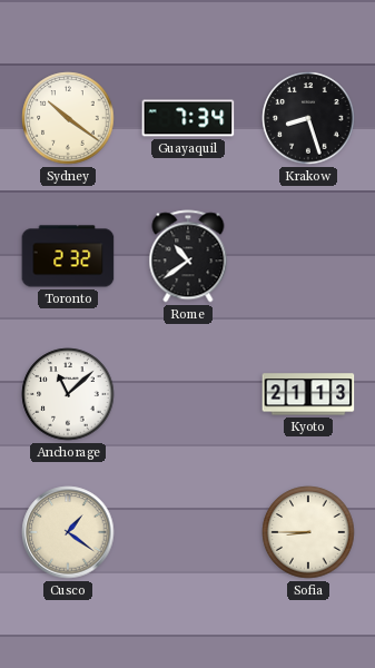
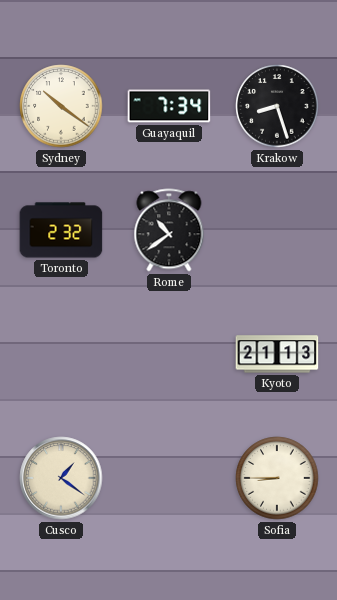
Anchorage: 11:08 -> none (68, 394)
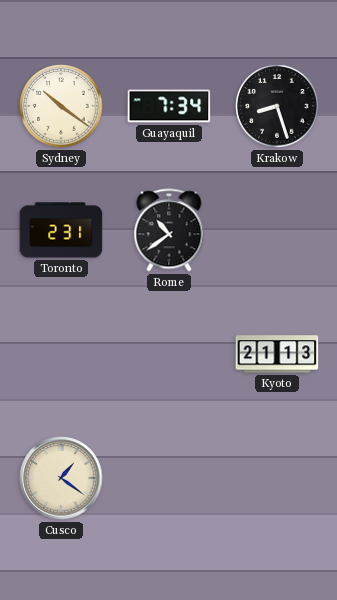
Toronto: 2:32 -> 2:31 (61, 230)
Sofia: 8:45 -> none (277, 478)
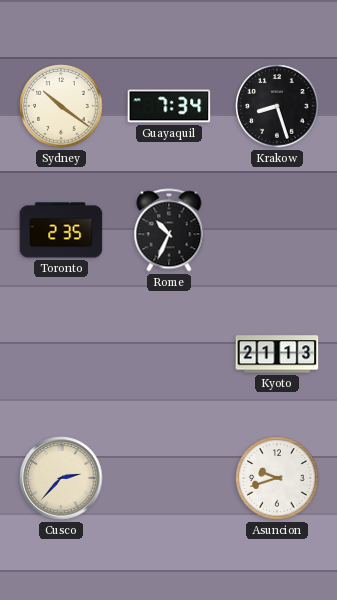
Toronto: 2:31 -> 2:35 (61, 230)
Rome: 10:39 -> 10:34 (169, 230)
Cusco: 1:21 -> 2:37 (61, 478)
Asuncion: none -> 9:42 (277, 478)
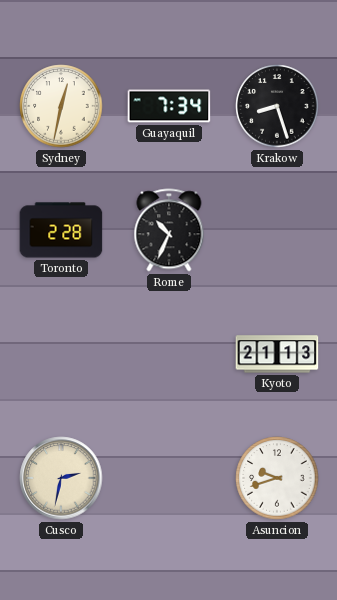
Sydney: 10:21 -> 12:32 (61, 106)
Toronto: 2:35 -> 2:28 (61, 230)
Cusco: 2:37 -> 2:32 (61, 478)
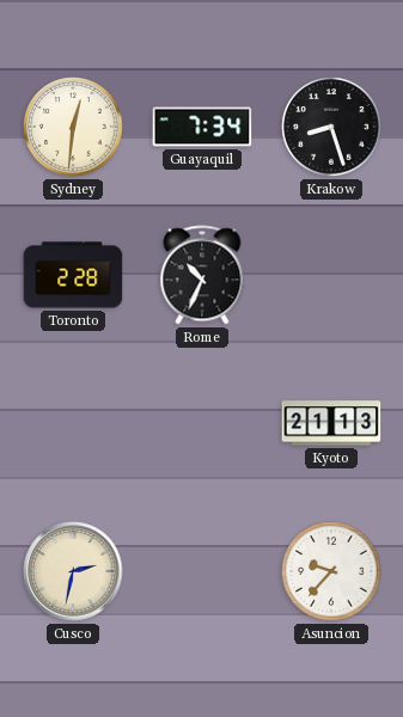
Sydney: 12:32 -> 12:31 (73, 127)
Asuncion: 9:42 -> 9:37 (331, 571)
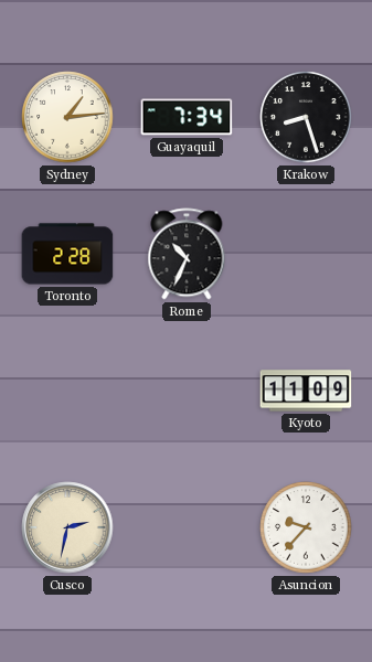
Sydney: 12:31 -> 1:14 (67, 117)
Kyoto: 21:13 -> 11:09 (306, 391)
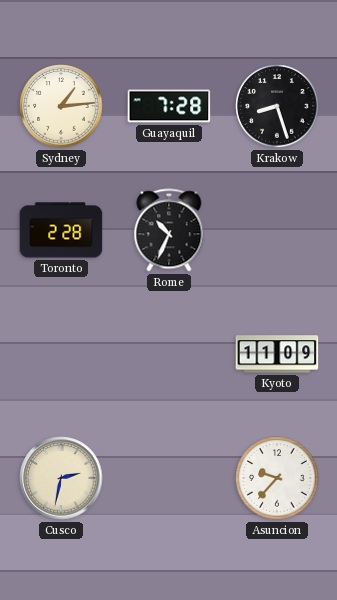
Guayaquil: 7:34 -> 7:28 (169, 106)
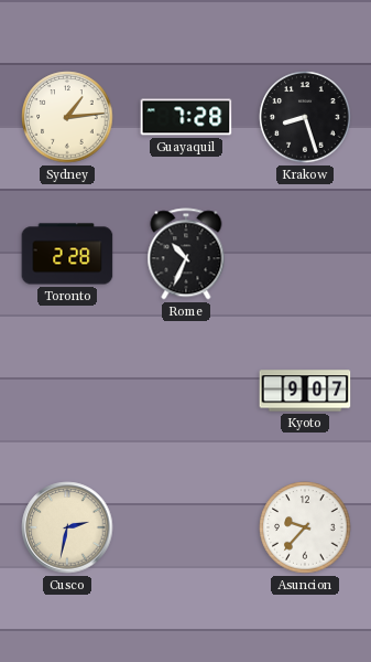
Kyoto: 11:09 -> 9:07 (305, 391)
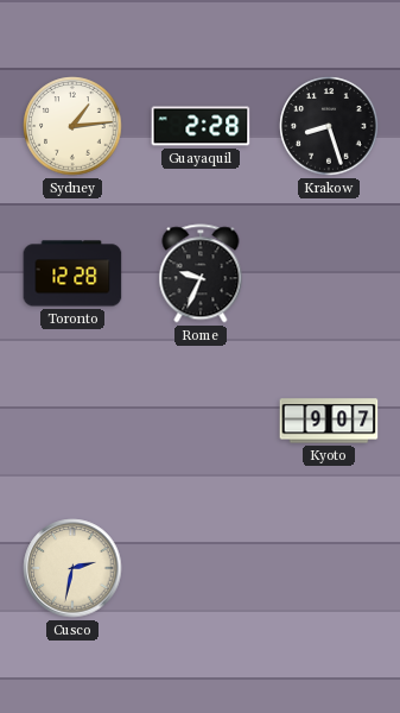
Guayaquil: 7:28 -> 2:28 (201, 126)
Toronto: 2:28 -> 12:28 (72, 273)
Rome: 10:34 -> 9:34 (201, 273)
Asuncion: 9:37 -> none (305, 527)
